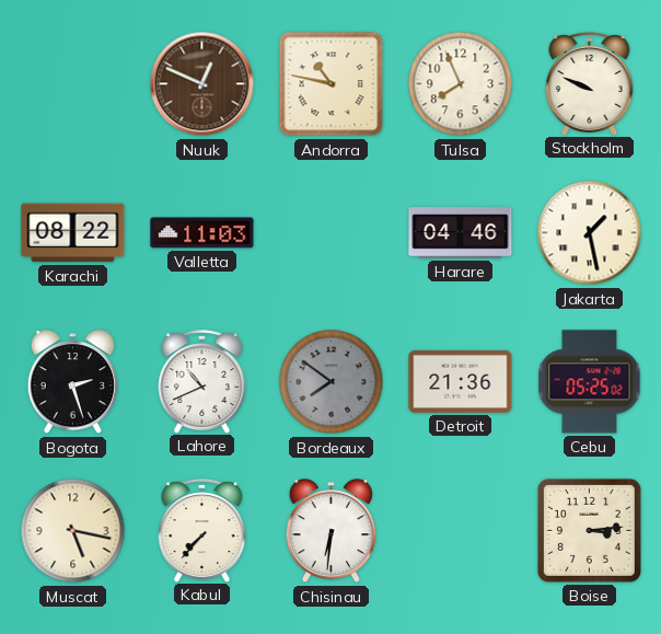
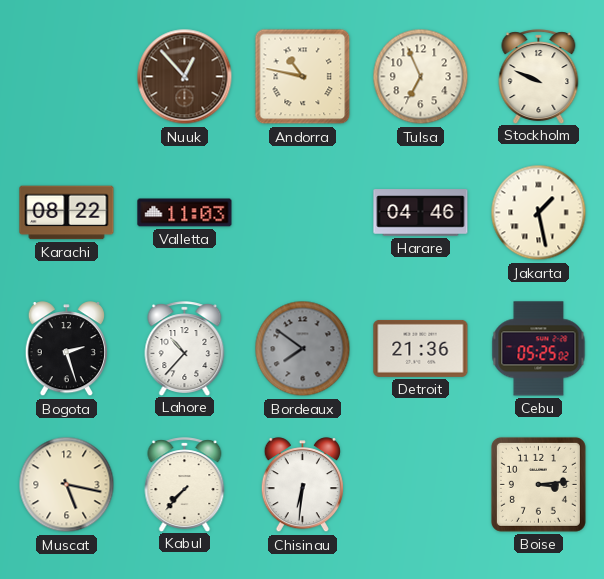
Nuuk: 12:49 -> 12:53 (185, 77)
Tulsa: 7:56 -> 6:56 (421, 77)
Lahore: 10:41 -> 10:37 (185, 348)
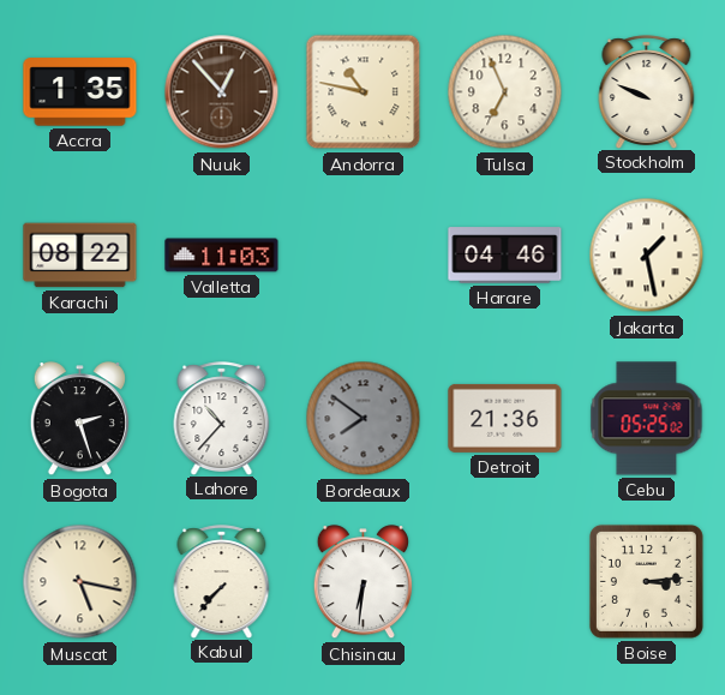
Accra: none -> 1:35 (80, 92)
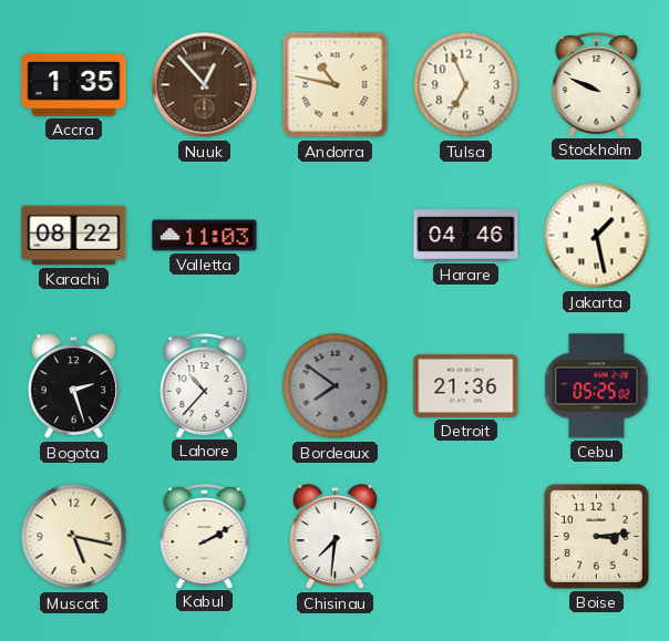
Kabul: 7:37 -> 2:10 (205, 536)
Chisinau: 6:31 -> 7:31 (334, 537)
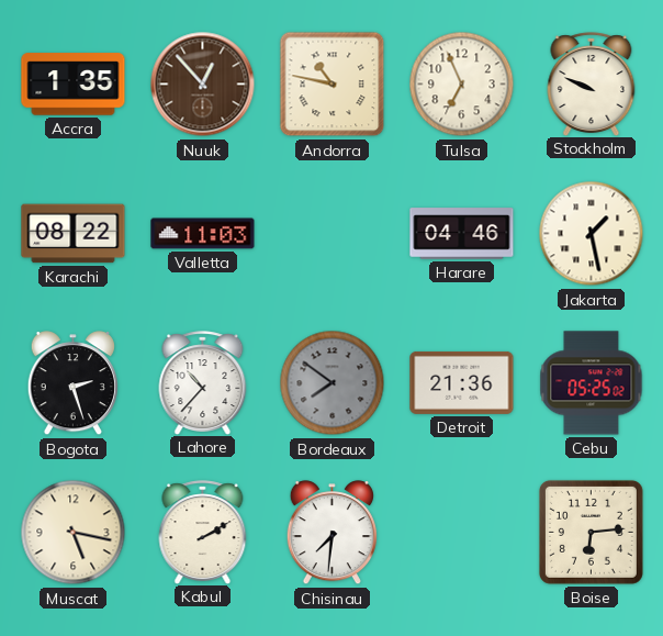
Boise: 3:14 -> 6:14 (591, 532)
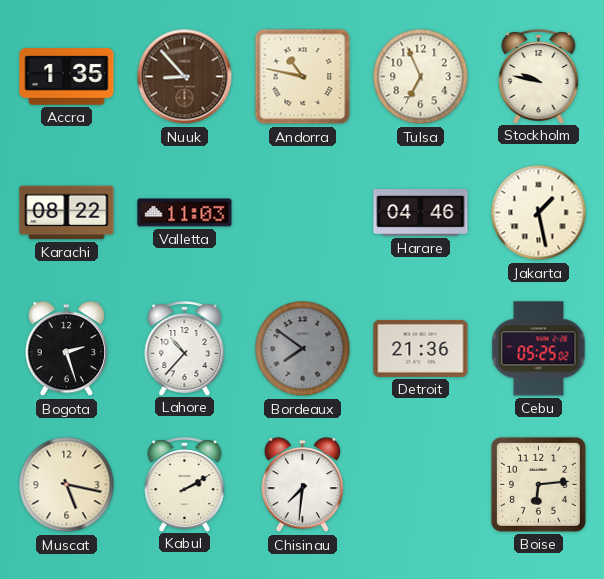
Nuuk: 12:53 -> 8:53 (185, 77)
Stockholm: 9:49 -> 9:47 (539, 76)
